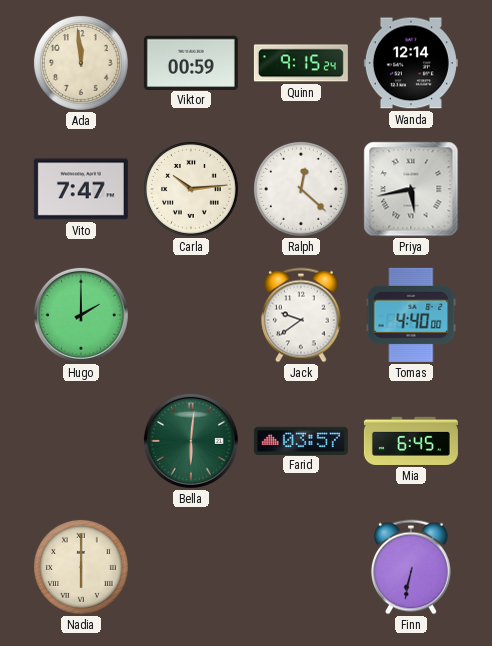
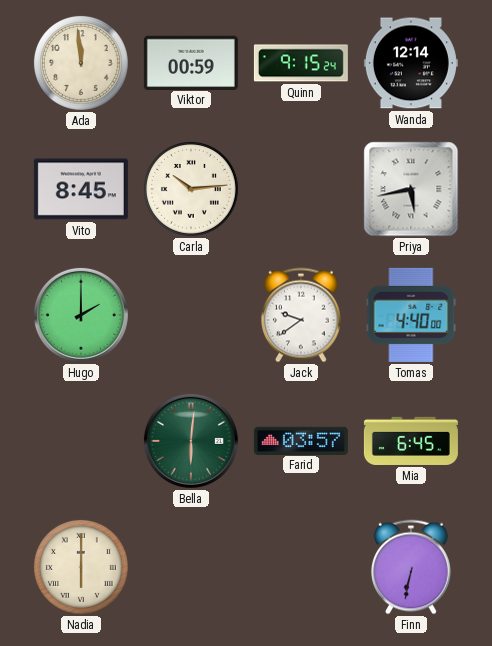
Vito: 7:47 -> 8:45 (81, 189)
Ralph: 12:22 -> none (301, 189)
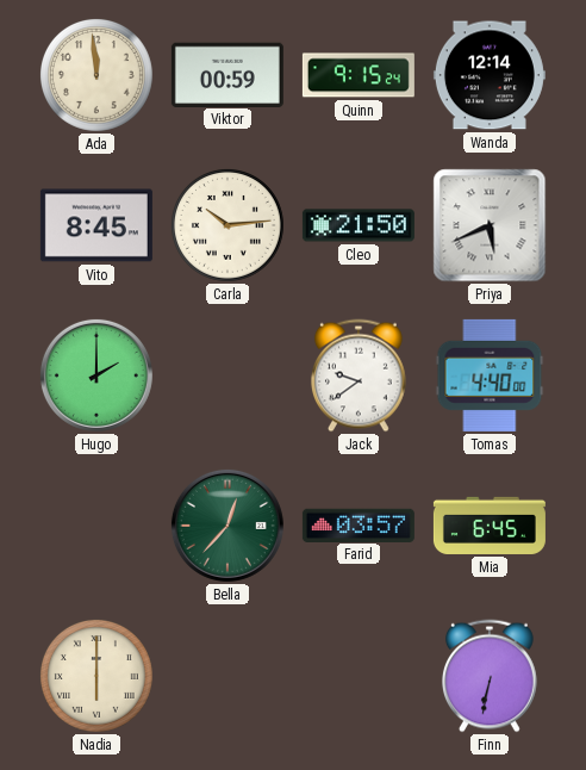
Cleo: none -> 21:50 (359, 225)
Priya: 5:43 -> 5:41 (490, 225)
Bella: 6:01 -> 12:37 (227, 526)
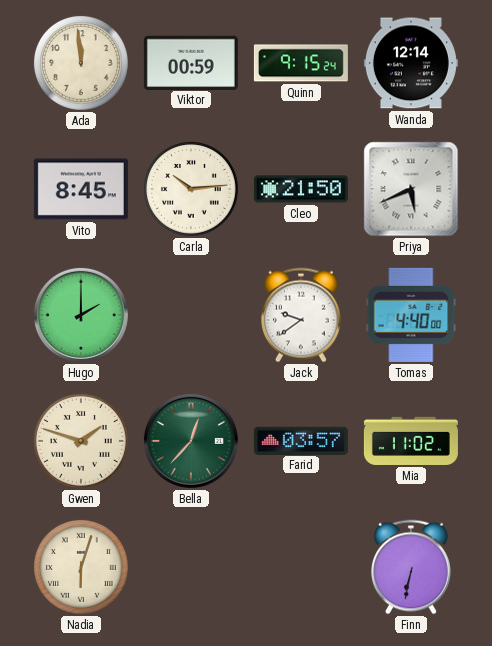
Gwen: none -> 1:48 (81, 441)
Mia: 6:45 -> 11:02 (411, 441)
Nadia: 6:00 -> 6:03 (81, 567)
